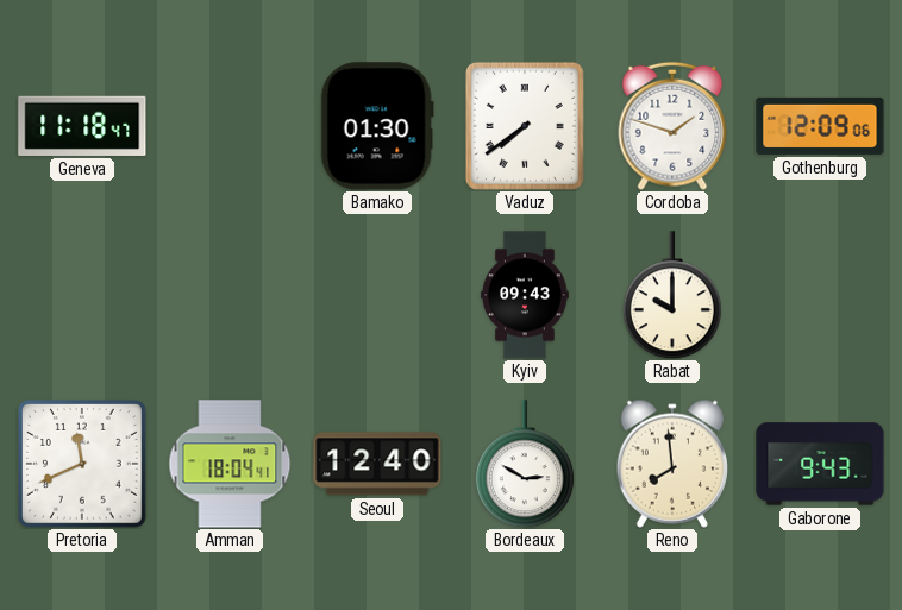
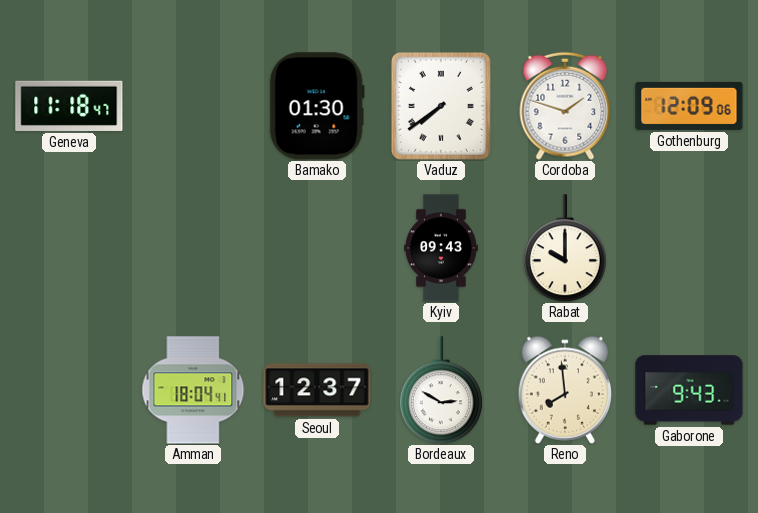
Pretoria: 11:41 -> none (82, 464)
Seoul: 12:40 -> 12:37 (317, 390)
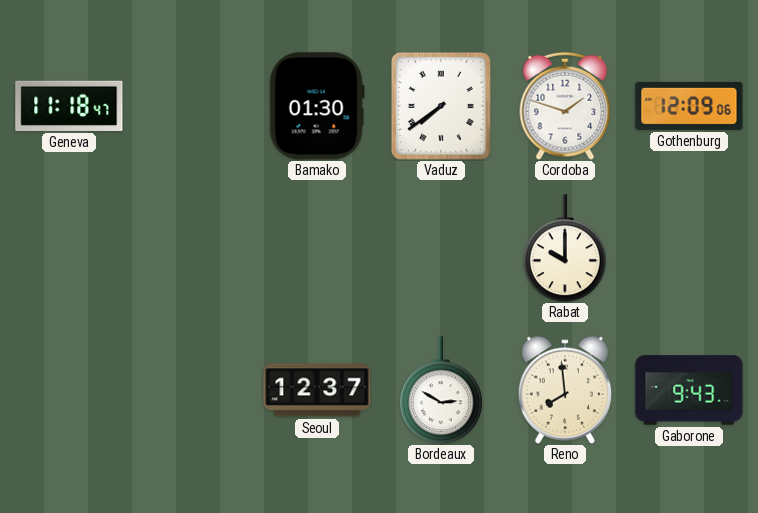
Kyiv: 09:43 -> none (442, 248)
Amman: 18:04 -> none (193, 390)
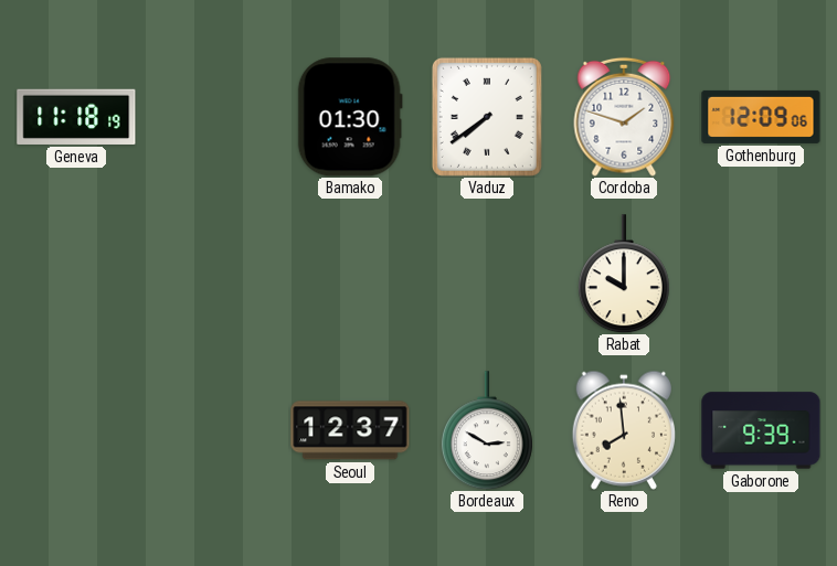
Geneva: 11:18:47 -> 11:18:19 (76, 117)
Gaborone: 9:43 -> 9:39 (761, 430)
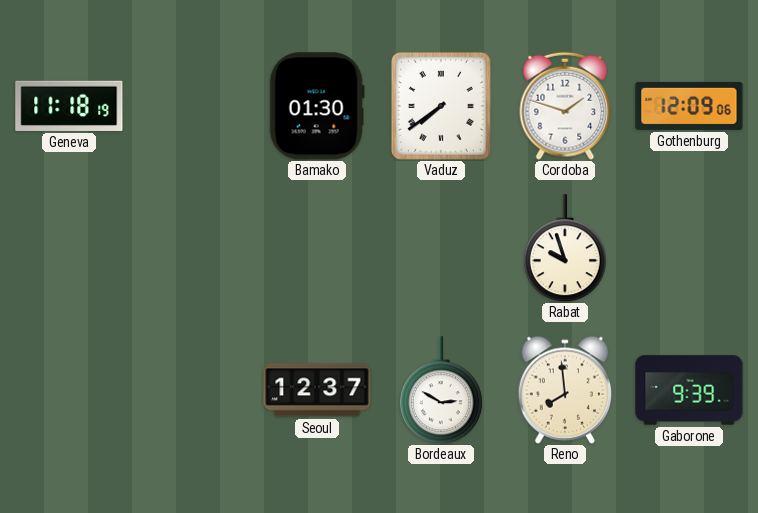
Rabat: 10:00 -> 9:57 (565, 248)
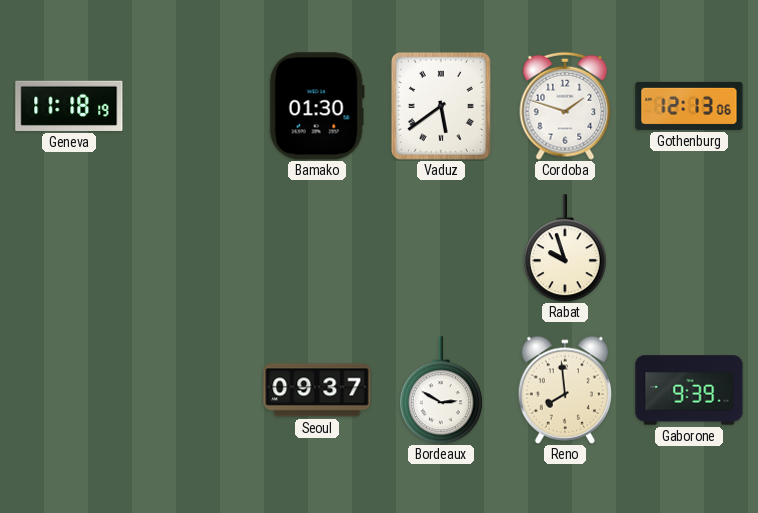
Vaduz: 7:39 -> 5:39 (441, 106)
Gothenburg: 12:09 -> 12:13 (689, 106)
Seoul: 12:37 -> 09:37 (317, 390)
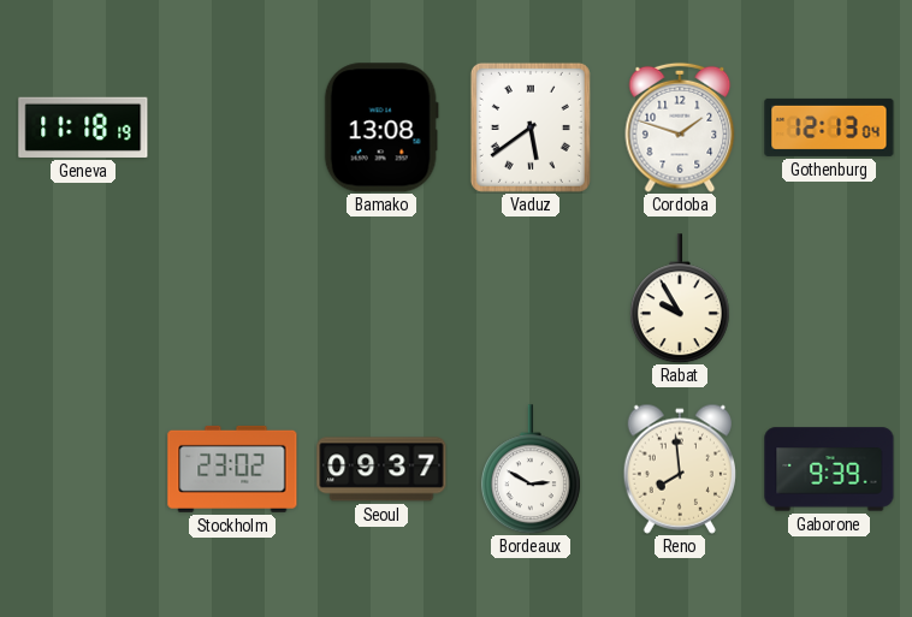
Bamako: 01:30 -> 13:08 (381, 127)
Gothenburg: 12:13:06 -> 12:13:04 (829, 127)
Rabat: 9:57 -> 9:55 (680, 298)
Stockholm: none -> 23:02 (232, 469)
